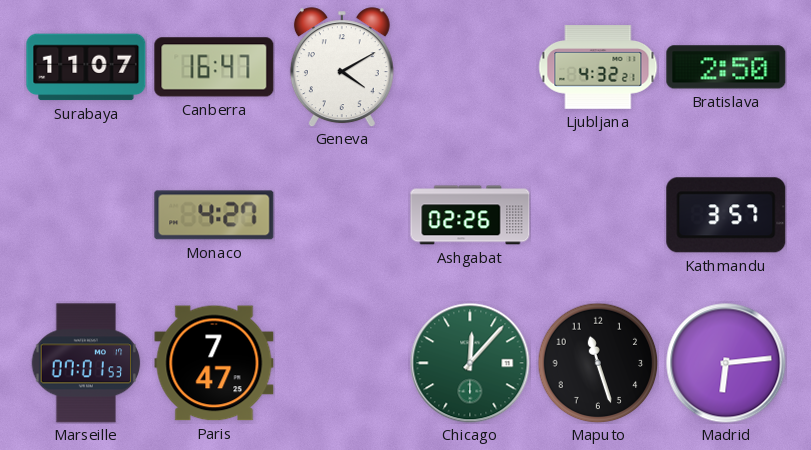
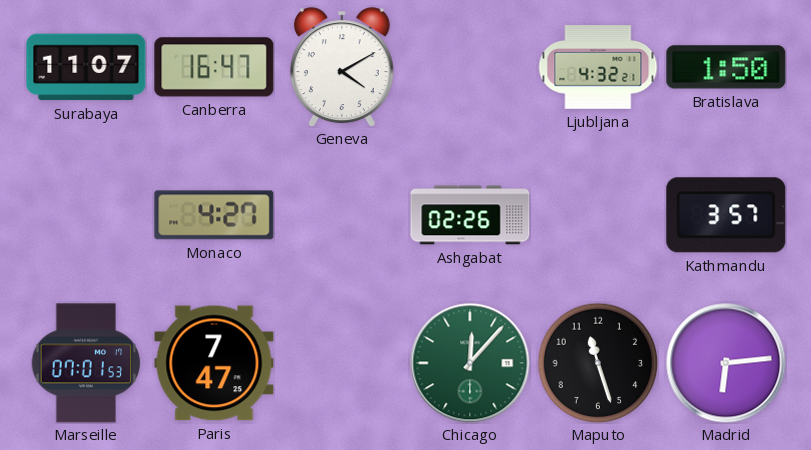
Bratislava: 2:50 -> 1:50 (726, 67)
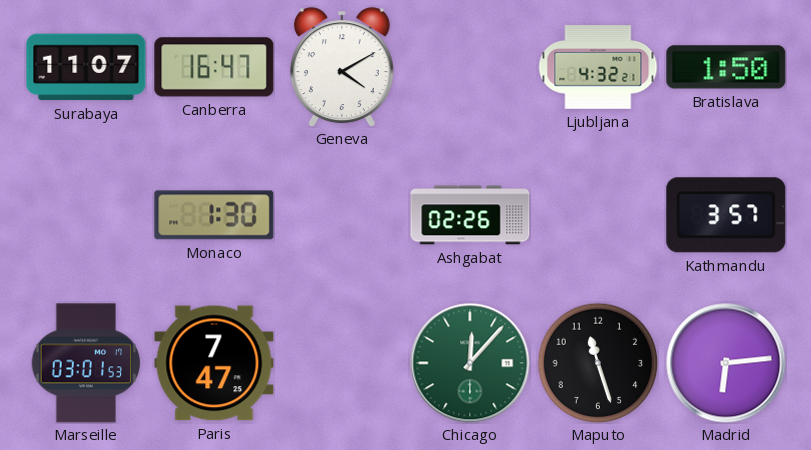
Monaco: 4:27 -> 1:30 (214, 215)
Marseille: 07:01 -> 03:01 (86, 363)
